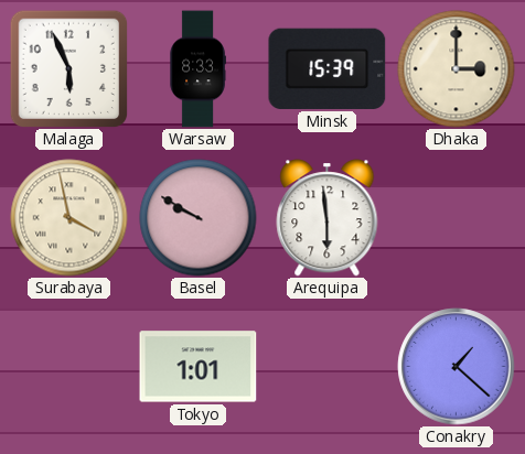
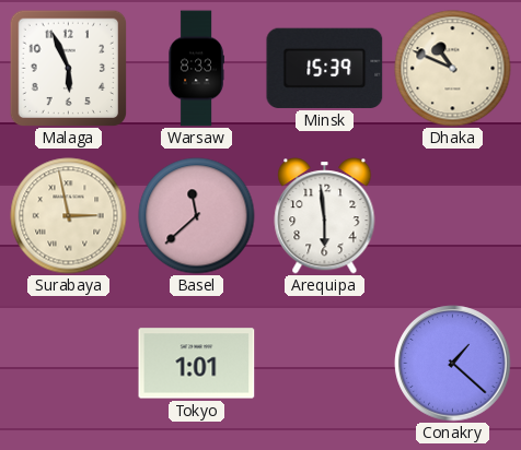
Dhaka: 3:00 -> 10:49 (453, 69)
Surabaya: 3:58 -> 2:58 (69, 216)
Basel: 9:50 -> 11:38 (197, 216)
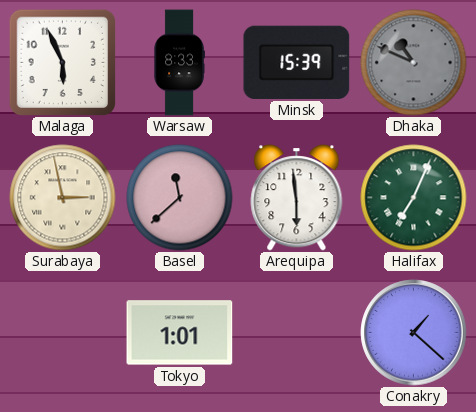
Dhaka dial: cream -> grey (414, 63)
Halifax: none -> 7:04 (414, 198)
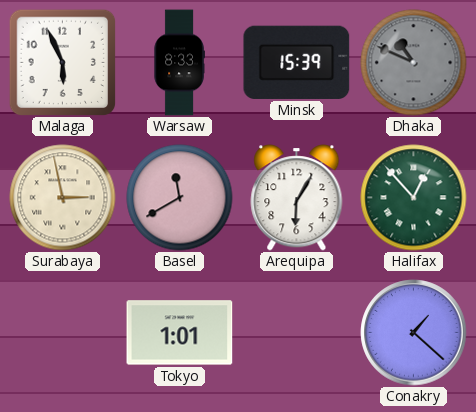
Basel: 11:38 -> 11:40 (180, 198)
Arequipa: 5:59 -> 6:05 (297, 198)
Halifax: 7:04 -> 12:53 (414, 198)
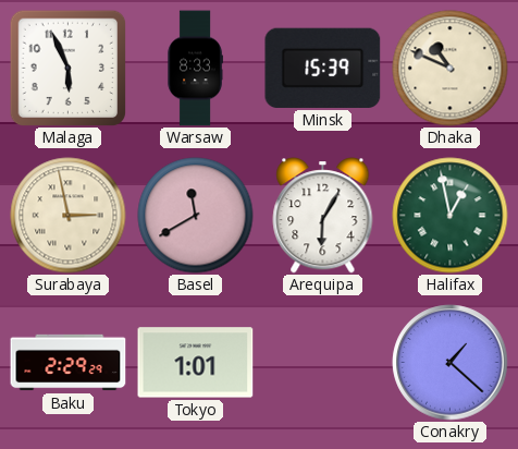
Dhaka dial: grey -> cream (451, 69)
Halifax: 12:53 -> 12:58 (451, 216)
Baku: none -> 2:29 (69, 363)
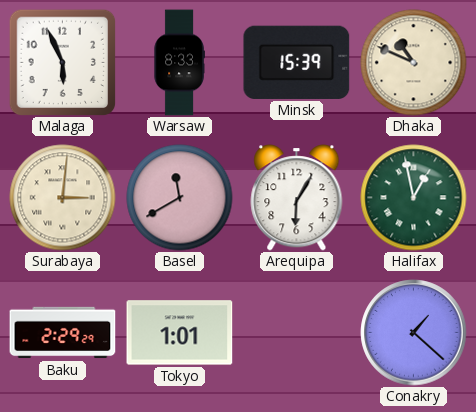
Surabaya: 2:58 -> 3:01 (63, 198)
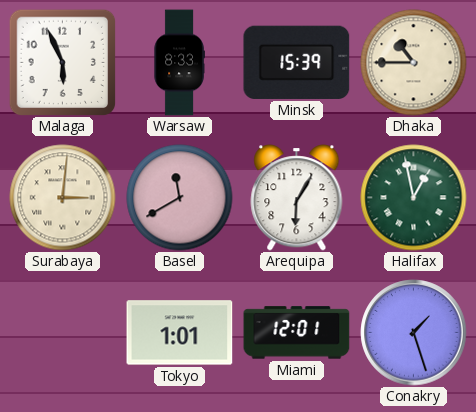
Dhaka: 10:49 -> 10:45 (414, 63)
Baku: 2:29 -> none (63, 333)
Miami: none -> 12:01 (297, 333)
Conakry: 1:22 -> 1:27 (414, 333)
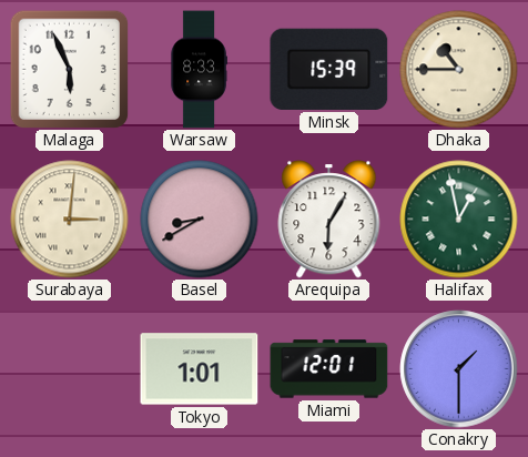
Basel: 11:40 -> 8:40 (200, 220)
Conakry: 1:27 -> 1:30 (459, 369)
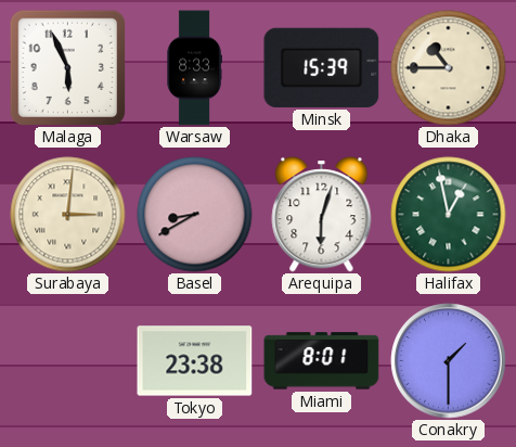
Arequipa: 6:05 -> 6:03 (322, 215)
Tokyo: 1:01 -> 23:38 (195, 361)
Miami: 12:01 -> 8:01 (322, 361)
